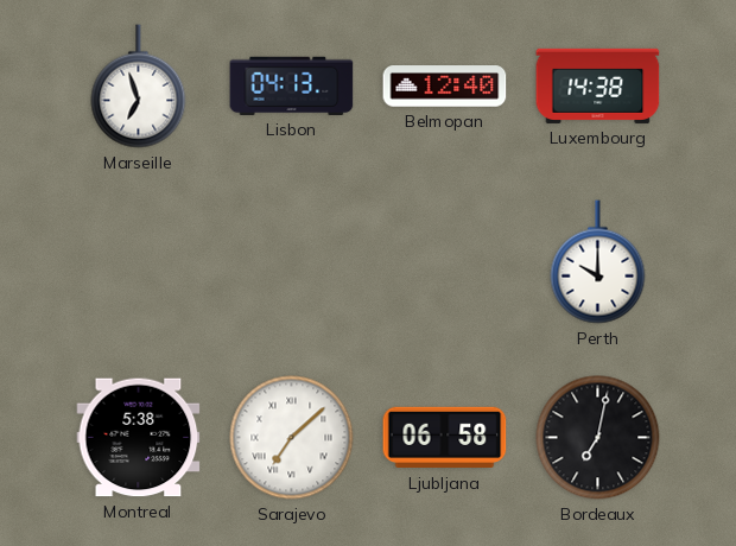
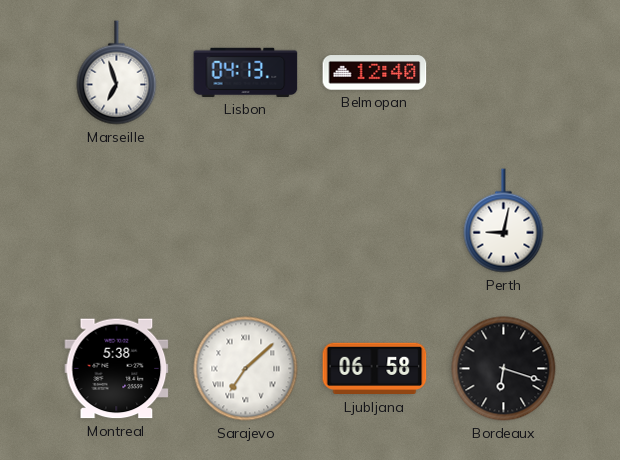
Luxembourg: 14:38 -> none (598, 85)
Perth: 10:00 -> 9:02 (504, 221)
Bordeaux: 7:02 -> 6:18 (504, 369)
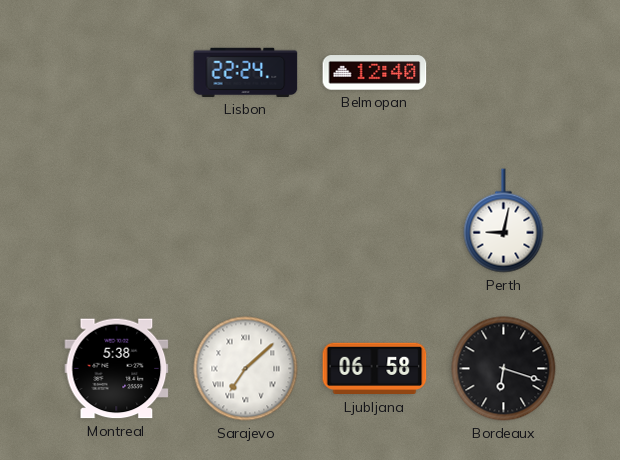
Marseille: 6:57 -> none (117, 73)
Lisbon: 04:13 -> 22:24 (246, 72)
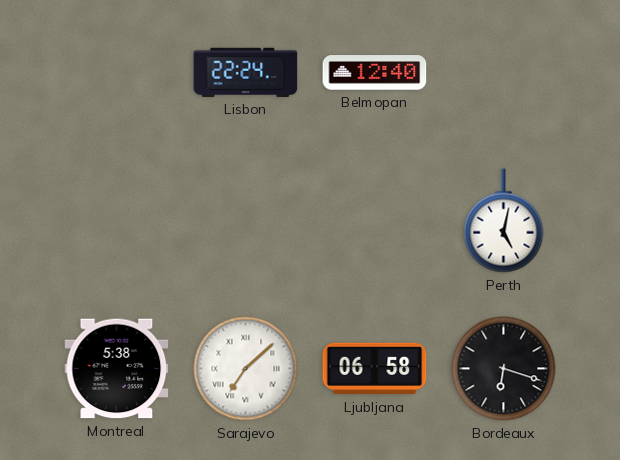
Perth: 9:02 -> 5:02 (504, 221)
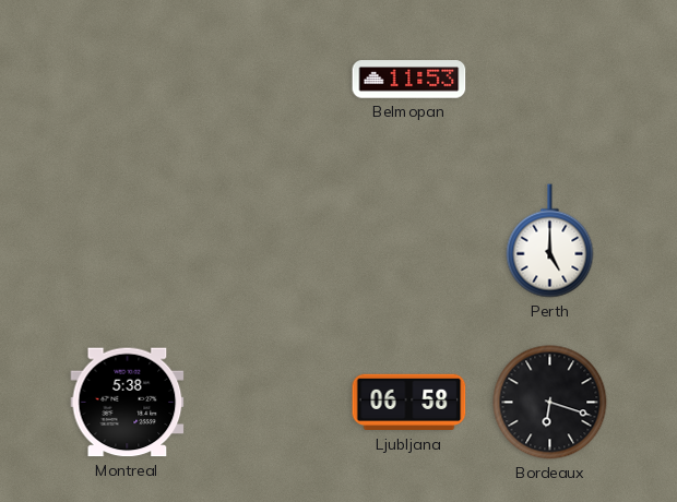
Lisbon: 22:24 -> none (246, 72)
Belmopan: 12:40 -> 11:53 (409, 80)
Perth: 5:02 -> 5:00 (550, 241)
Sarajevo: 7:08 -> none (246, 369)
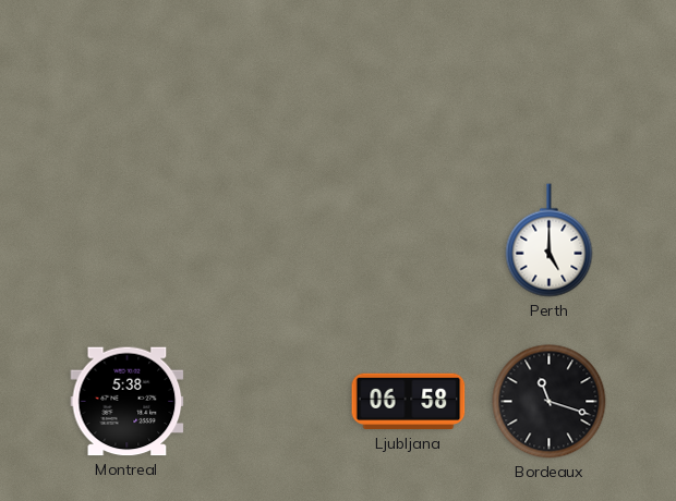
Belmopan: 11:53 -> none (409, 80)
Bordeaux: 6:18 -> 11:18 (550, 402)
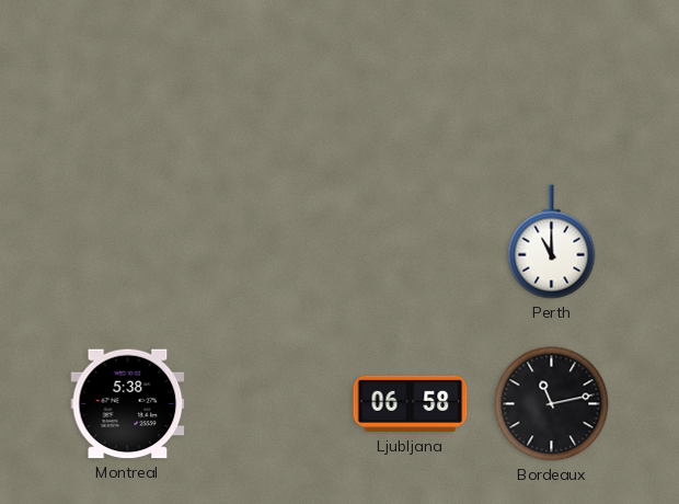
Perth: 5:00 -> 11:00 (552, 242)
Bordeaux: 11:18 -> 11:13 (552, 404)
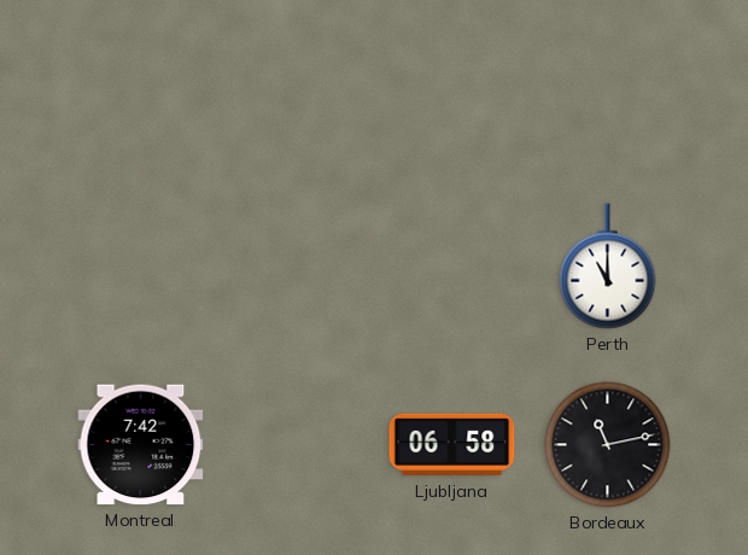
Montreal: 5:38 -> 7:42 (141, 445)
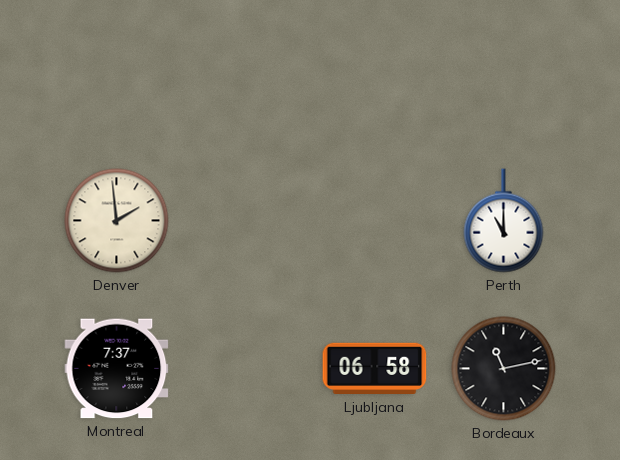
Denver: none -> 1:59 (117, 221)
Montreal: 7:42 -> 7:37 (117, 369)
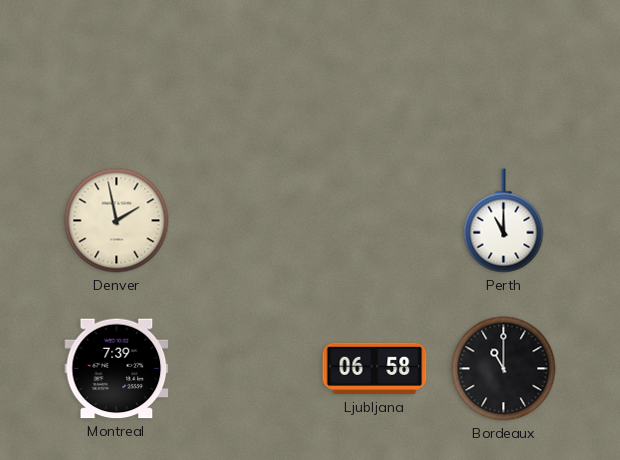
Denver: 1:59 -> 1:58 (117, 221)
Montreal: 7:37 -> 7:39 (117, 369)
Bordeaux: 11:13 -> 11:00 (504, 369)
